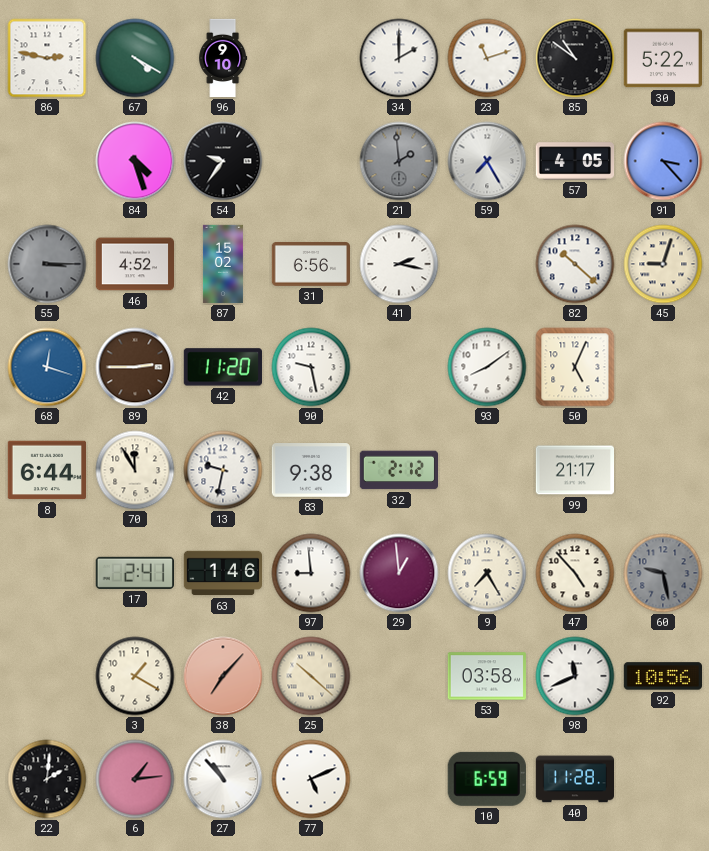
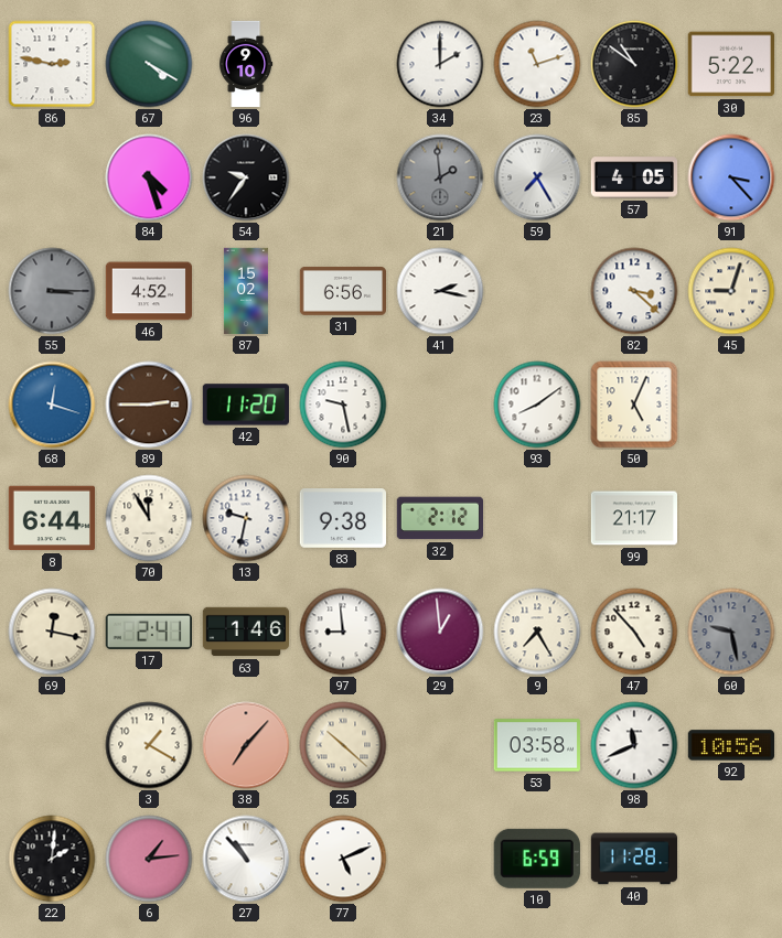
82: 10:22 -> 3:22 (634, 291)
69: none -> 12:17 (52, 632)
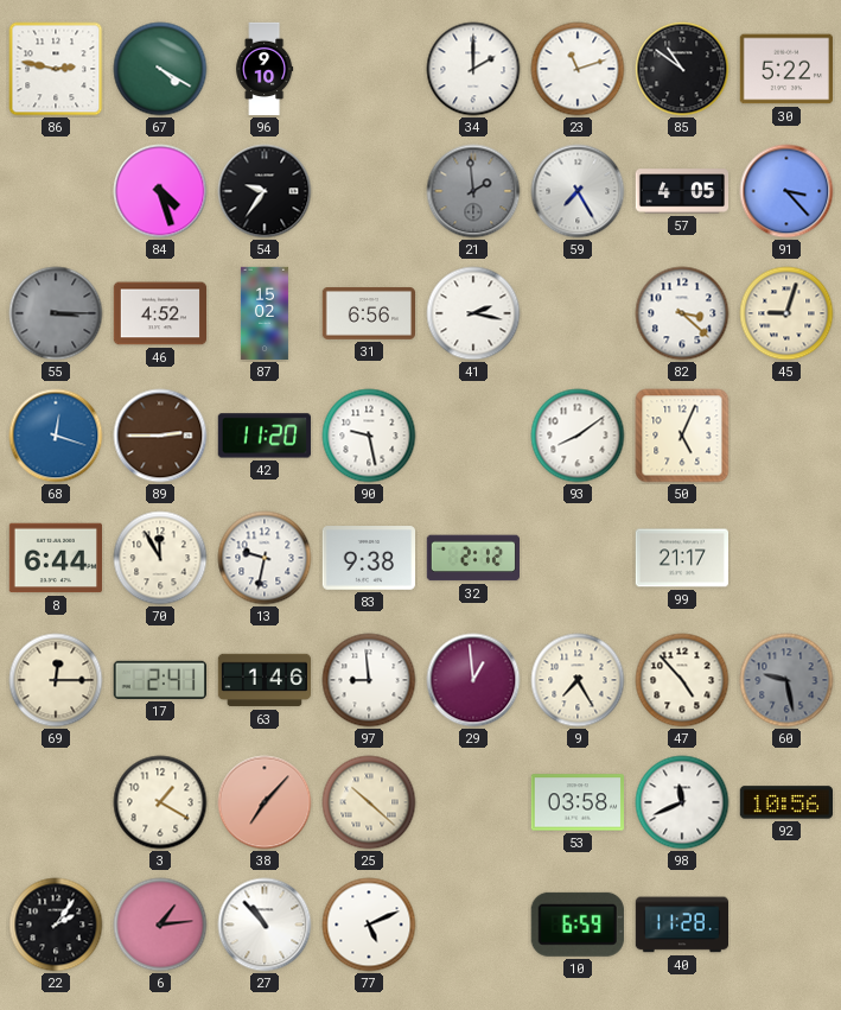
69: 12:17 -> 12:15 (56, 680)
22: 2:01 -> 2:06 (56, 925)
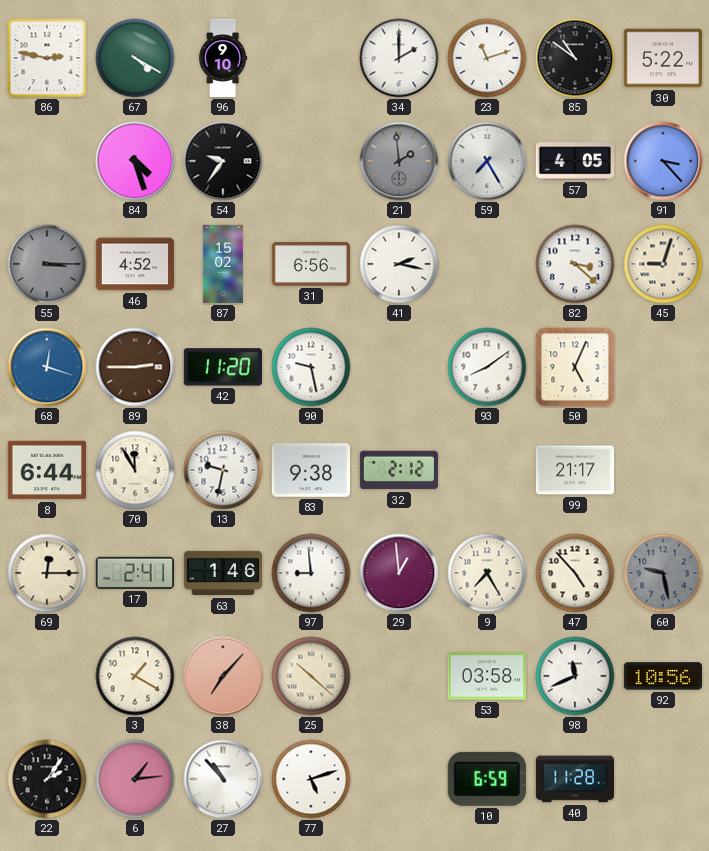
77: 5:11 -> 5:12 (311, 779)
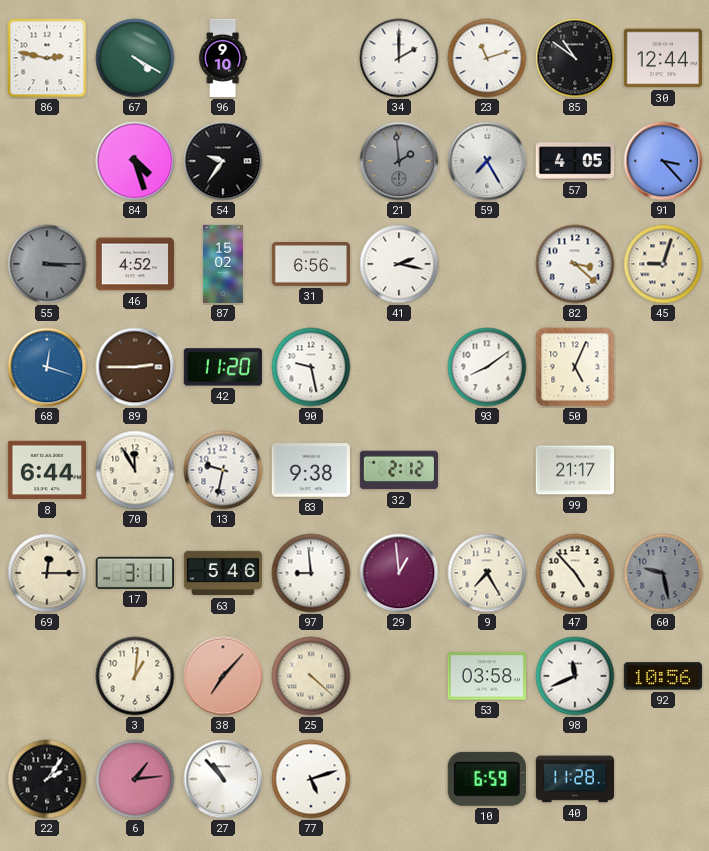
30: 5:22 -> 12:44 (662, 58)
17: 2:41 -> 3:11 (135, 573)
63: 1:46 -> 5:46 (223, 573)
3: 1:20 -> 1:01 (135, 676)
25: 10:22 -> 4:22 (311, 676)
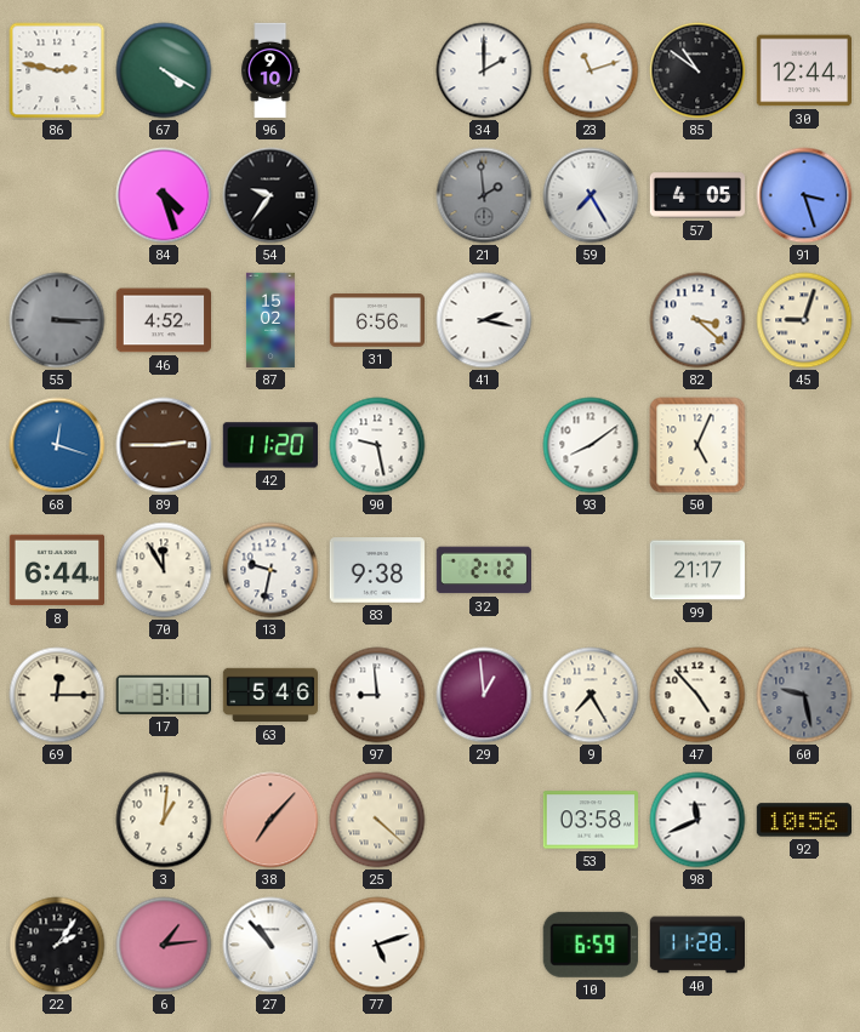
91: 3:23 -> 3:27 (804, 195)
